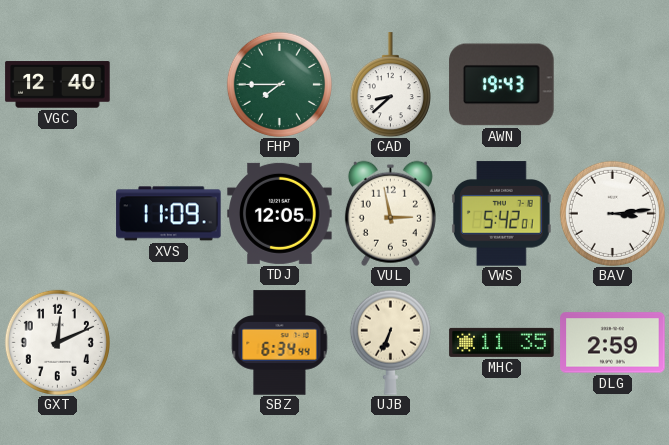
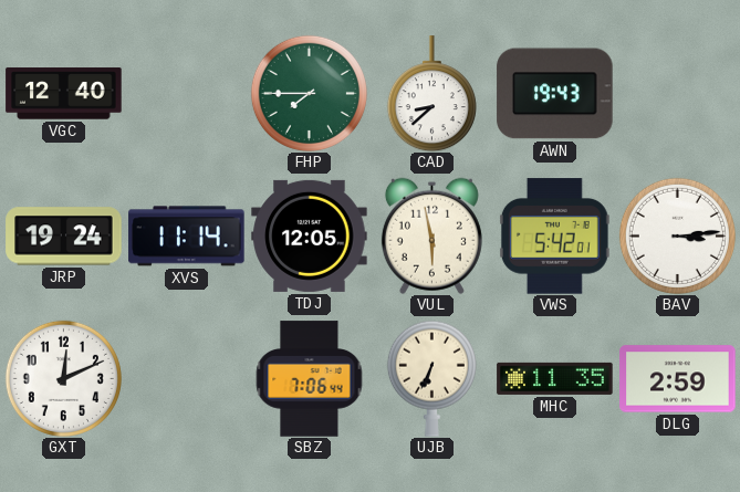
JRP: none -> 19:24 (64, 237)
XVS: 11:09 -> 11:14 (187, 237)
VUL: 2:58 -> 5:58 (431, 235)
SBZ: 6:34 -> 7:06 (310, 379)
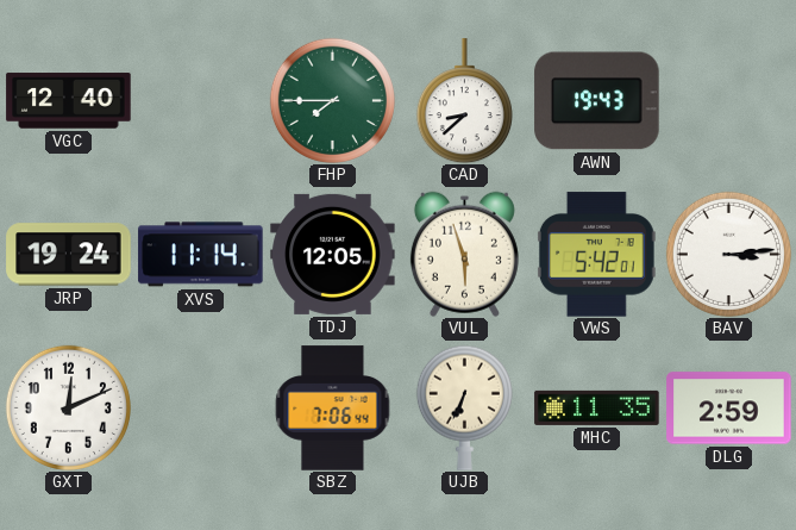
VUL: 5:58 -> 5:57 (464, 254)
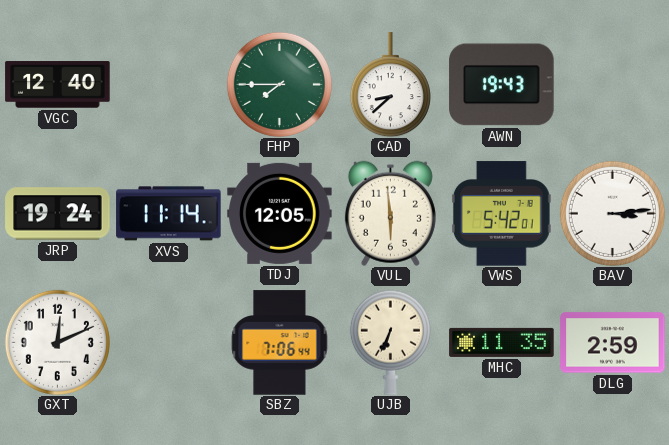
VUL: 5:57 -> 5:59 (390, 213)
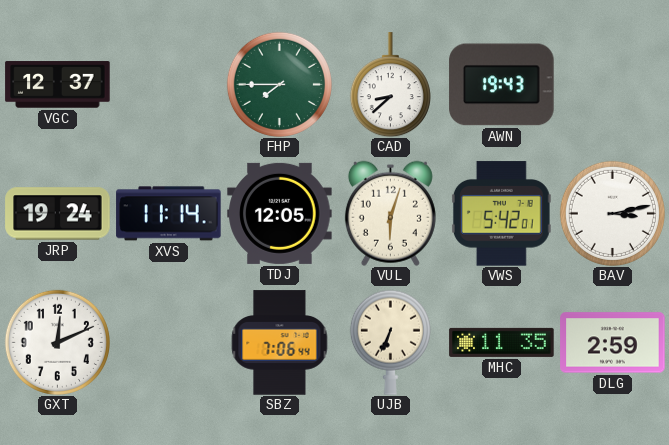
VGC: 12:40 -> 12:37 (58, 85)
VUL: 5:59 -> 6:03 (390, 213)
BAV: 3:14 -> 3:13 (612, 213)
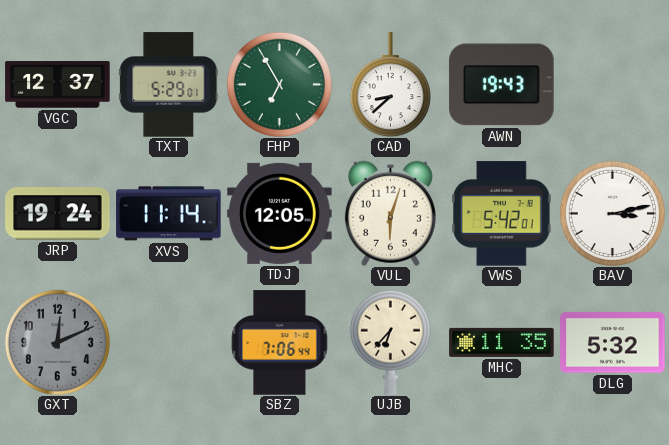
TXT: none -> 5:29 (169, 85)
FHP: 7:45 -> 6:55 (279, 84)
GXT dial: white -> grey (57, 342)
UJB: 6:34 -> 6:37 (390, 342)
DLG: 2:59 -> 5:32 (613, 343)
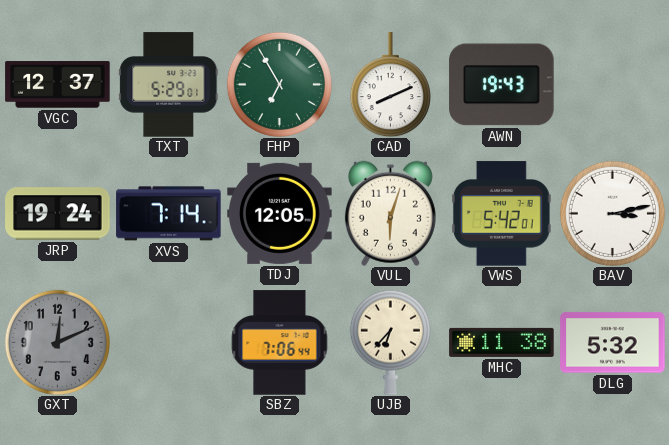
CAD: 8:38 -> 8:11 (390, 85)
XVS: 11:14 -> 7:14 (169, 214)
MHC: 11:35 -> 11:38 (502, 342)
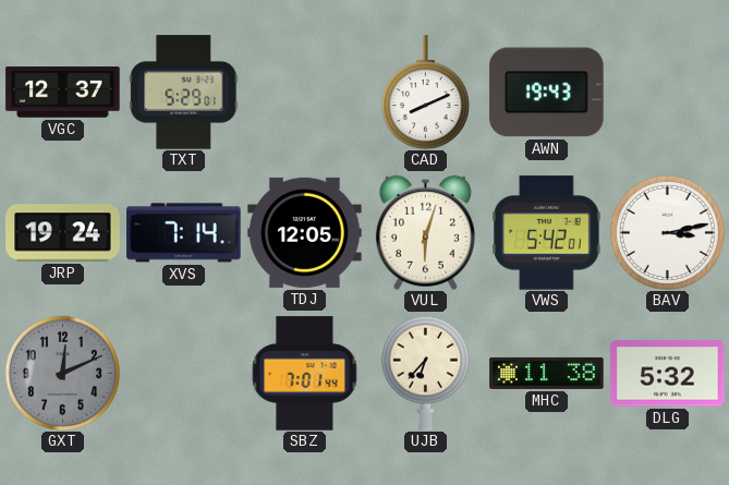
FHP: 6:55 -> none (279, 84)
SBZ: 7:06 -> 7:01 (305, 374)
